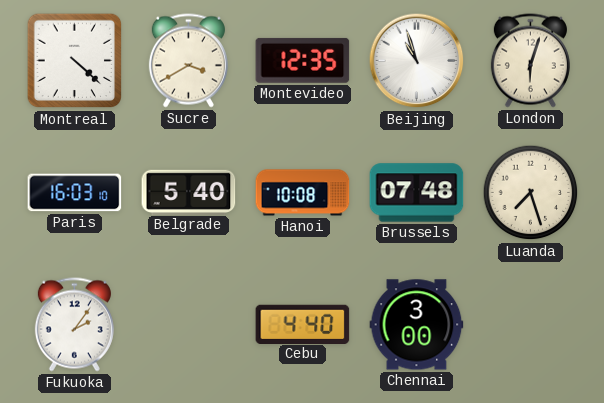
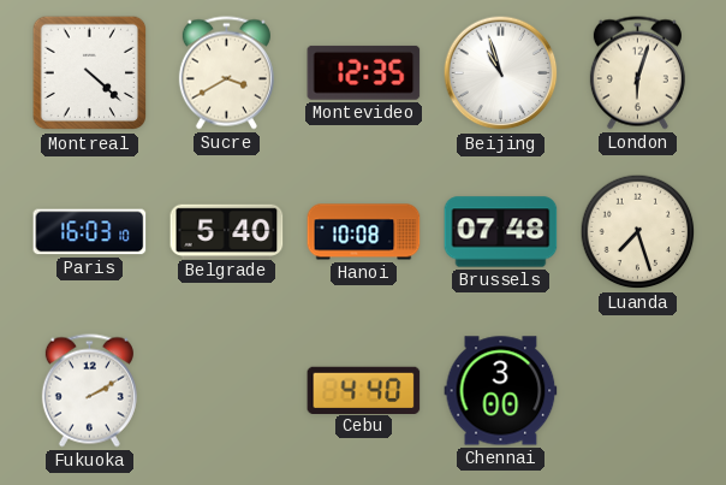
Fukuoka: 2:06 -> 2:10 (89, 391)
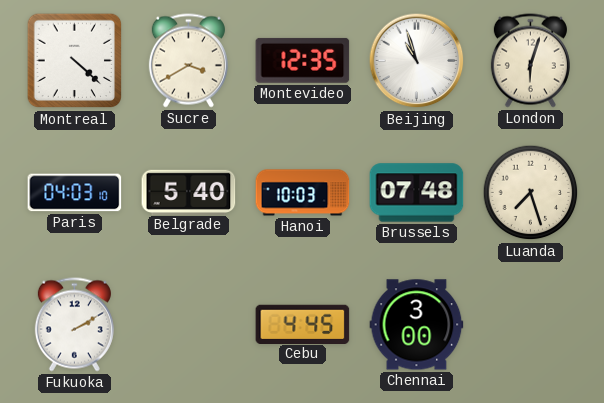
Paris: 16:03 -> 04:03 (75, 193)
Hanoi: 10:08 -> 10:03 (303, 193)
Cebu: 4:40 -> 4:45 (303, 324)
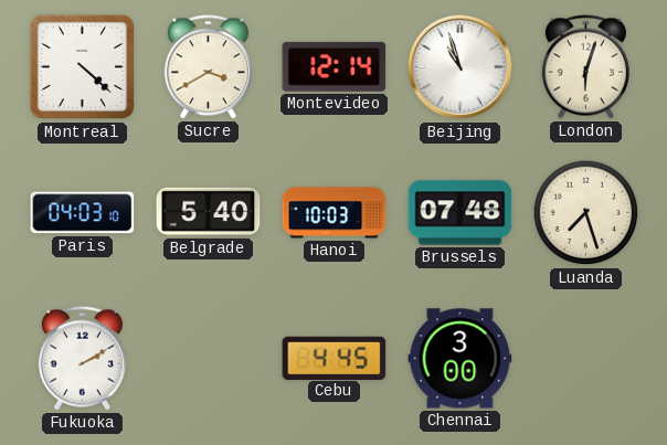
Montevideo: 12:35 -> 12:14 (335, 66)
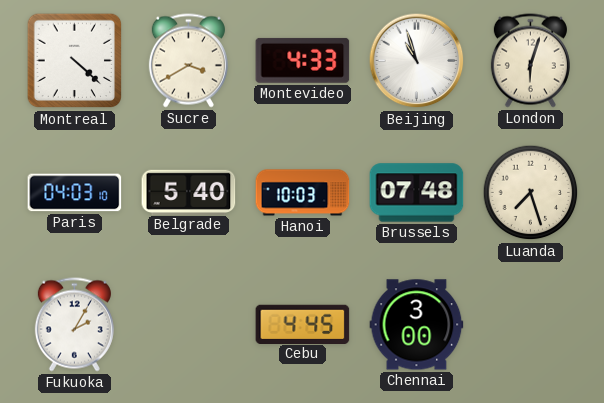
Montevideo: 12:14 -> 4:33 (303, 60)
Fukuoka: 2:10 -> 2:05 (74, 325)
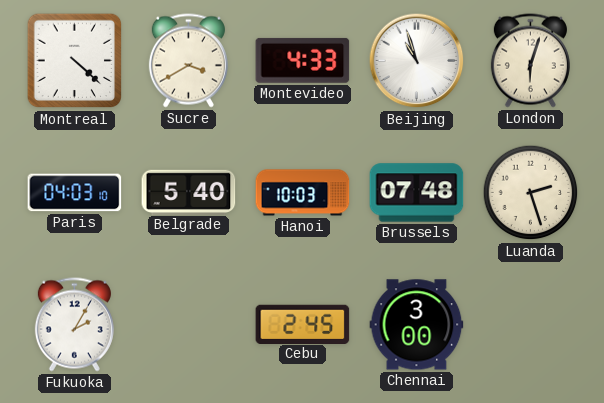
Luanda: 7:27 -> 2:27 (531, 193)
Cebu: 4:45 -> 2:45 (303, 324)
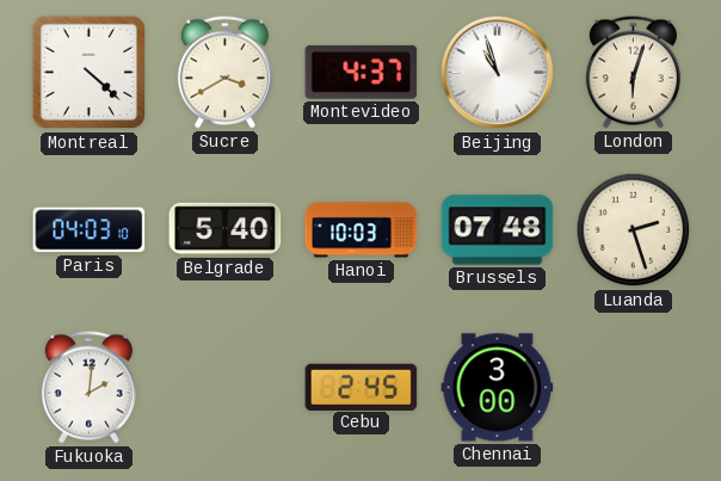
Montevideo: 4:33 -> 4:37 (362, 72)
Fukuoka: 2:05 -> 2:01 (88, 388)
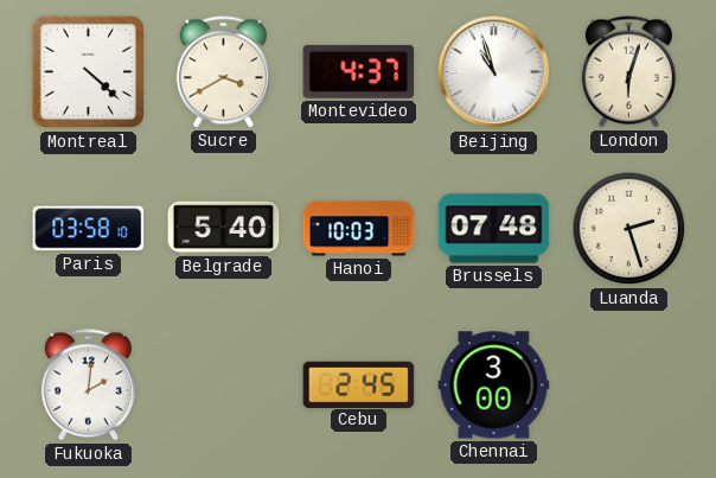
Paris: 04:03 -> 03:58 (89, 229)
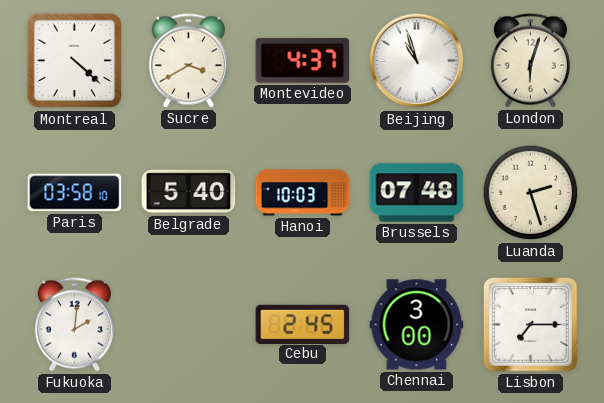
Lisbon: none -> 7:15 (531, 325)
